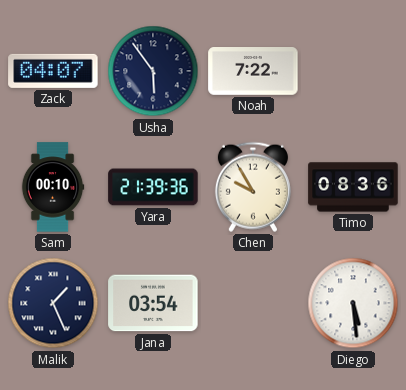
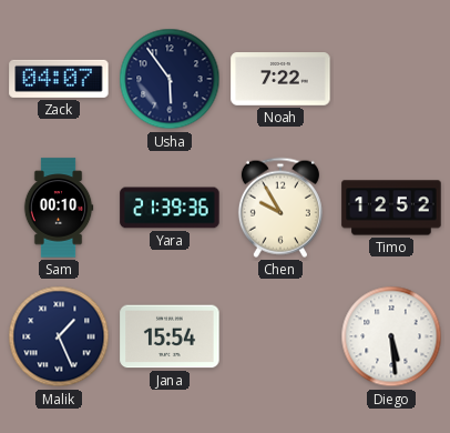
Timo: 08:36 -> 12:52 (391, 208)
Jana: 03:54 -> 15:54 (170, 336)
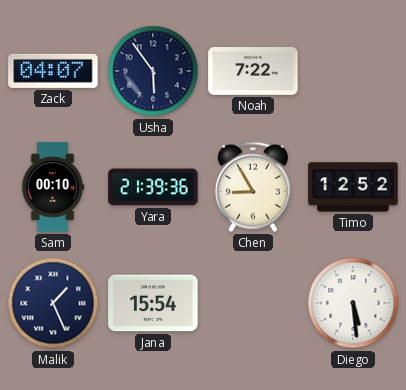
Chen: 9:55 -> 8:55 (253, 187)
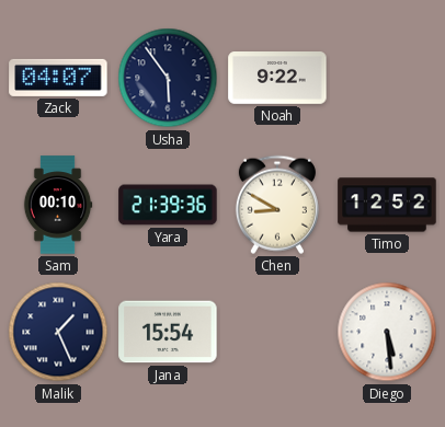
Noah: 7:22 -> 9:22 (277, 79)
Chen: 8:55 -> 8:50 (277, 205)
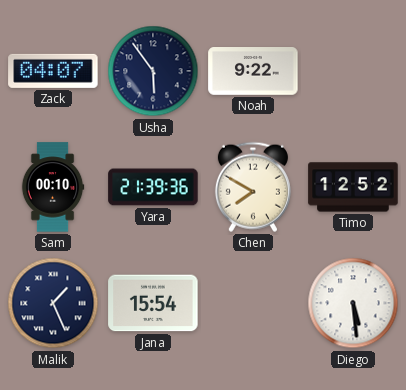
Chen: 8:50 -> 7:50 (253, 187)
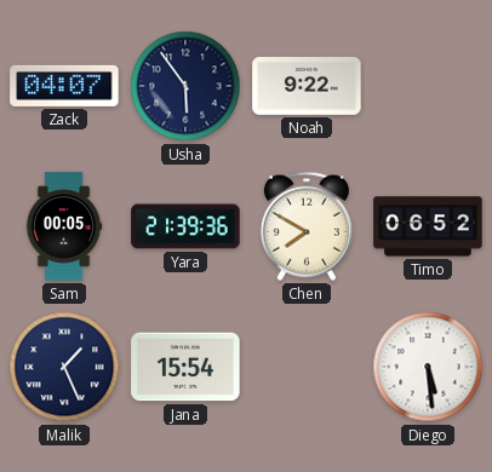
Sam: 00:10 -> 00:05 (64, 226)
Timo: 12:52 -> 06:52 (428, 226)
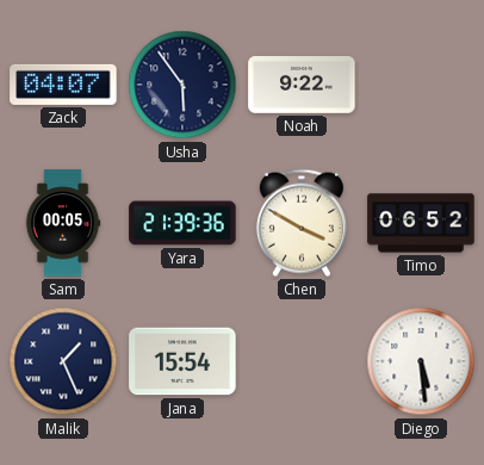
Chen: 7:50 -> 3:50 (302, 223)
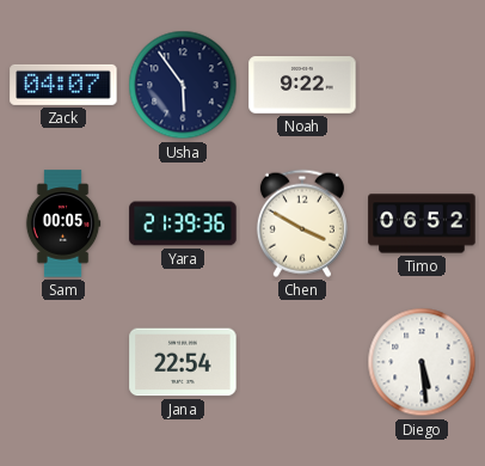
Malik: 1:26 -> none (63, 361)
Jana: 15:54 -> 22:54 (183, 362)
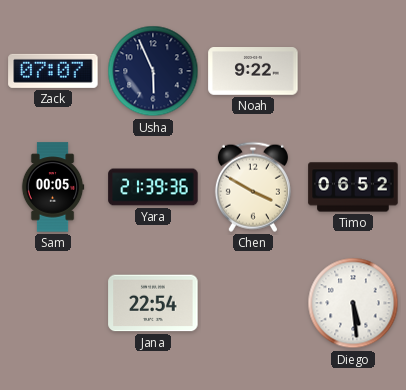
Zack: 04:07 -> 07:07 (53, 71)
Usha: 5:54 -> 5:56 (153, 71)
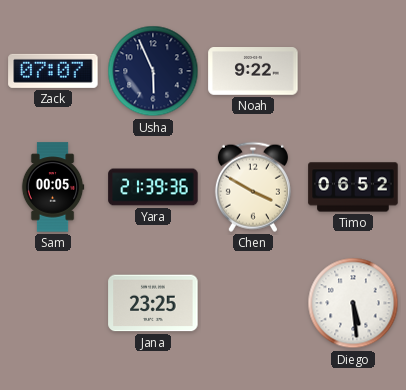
Jana: 22:54 -> 23:25 (153, 303)
